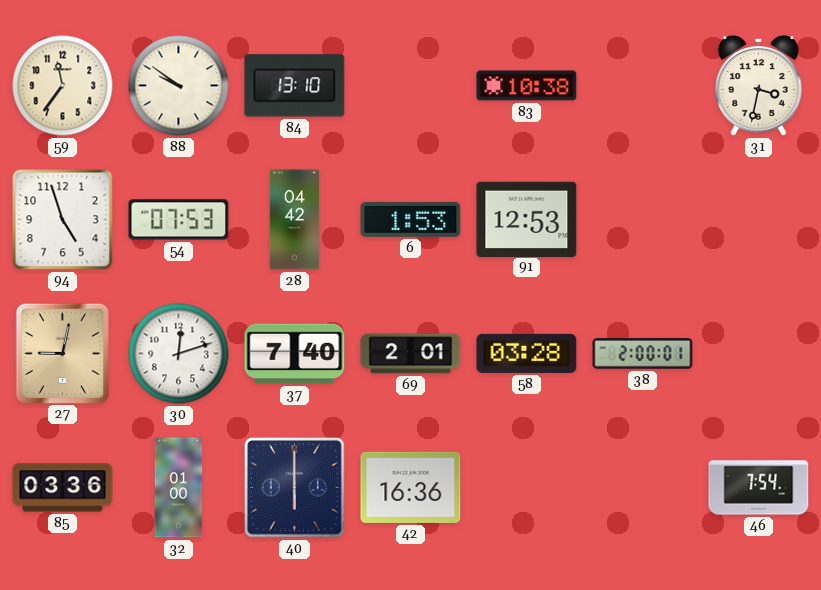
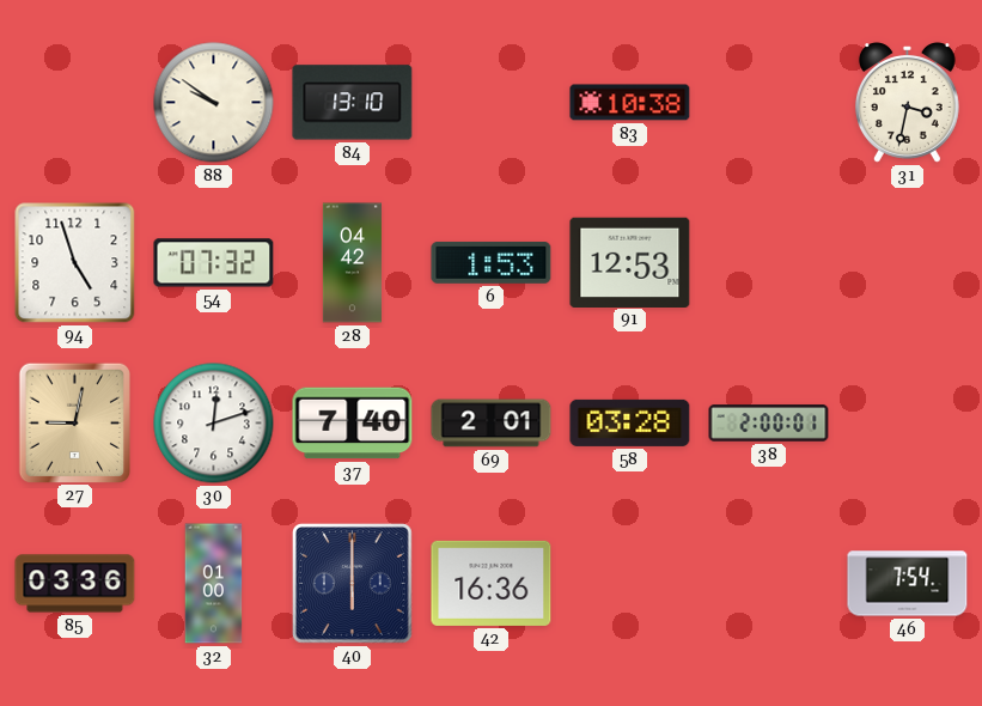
59: 11:36 -> none (63, 86)
54: 07:53 -> 07:32 (214, 263)
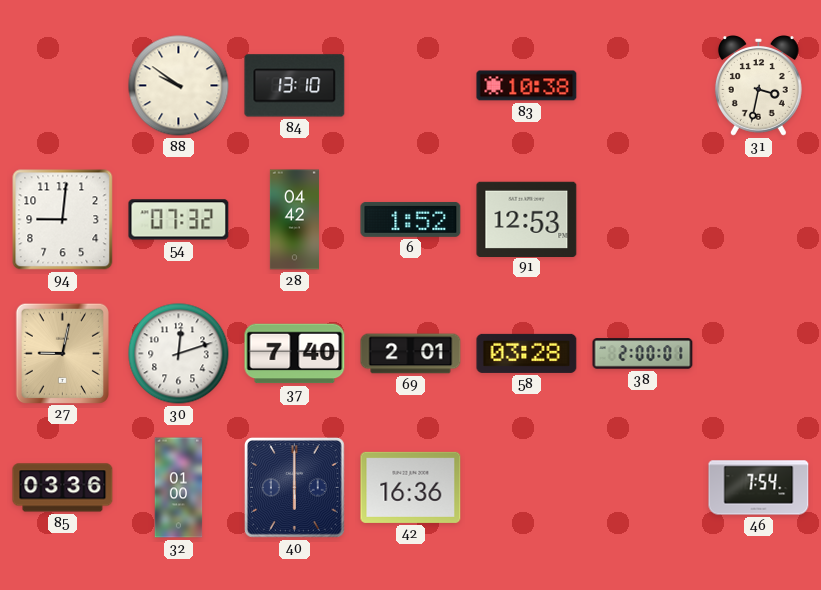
94: 4:57 -> 9:01 (63, 220)
6: 1:53 -> 1:52 (411, 219)
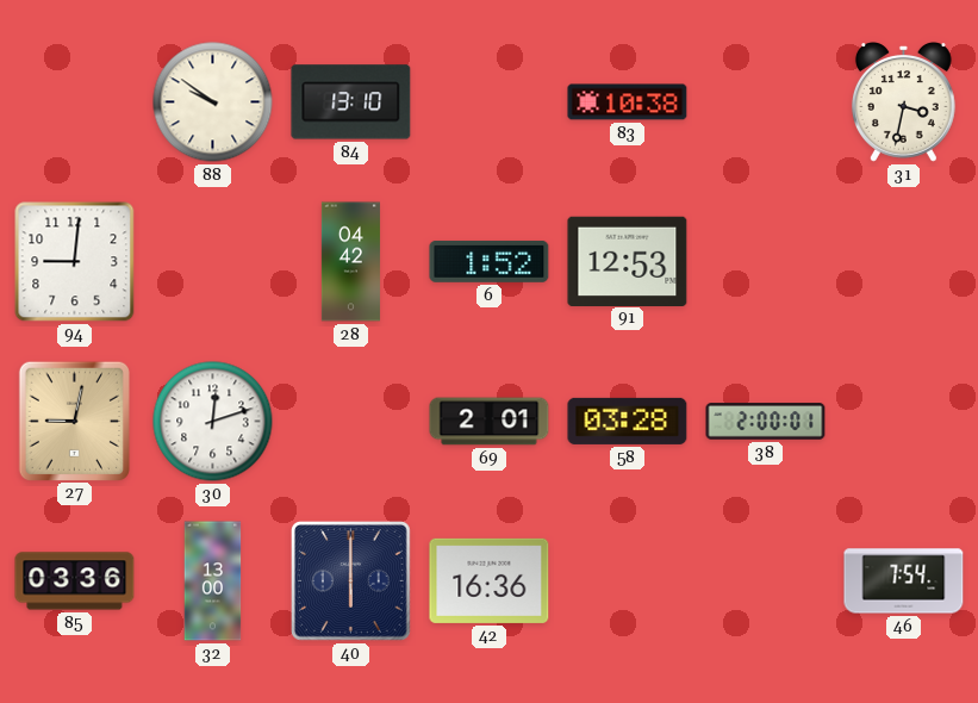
54: 07:32 -> none (179, 220)
37: 7:40 -> none (295, 354)
32: 01:00 -> 13:00 (213, 581)
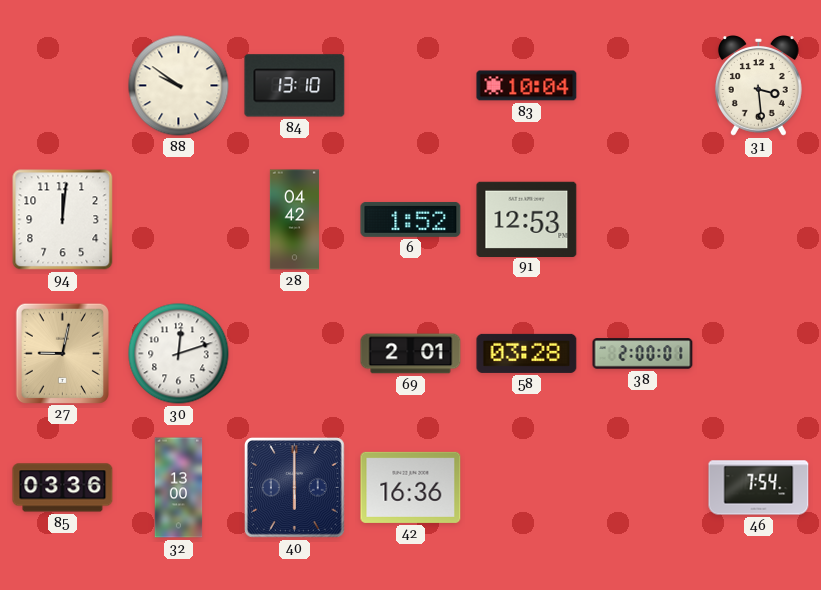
83: 10:38 -> 10:04 (527, 86)
31: 3:32 -> 3:29 (758, 86)
94: 9:01 -> 12:01 (63, 220)
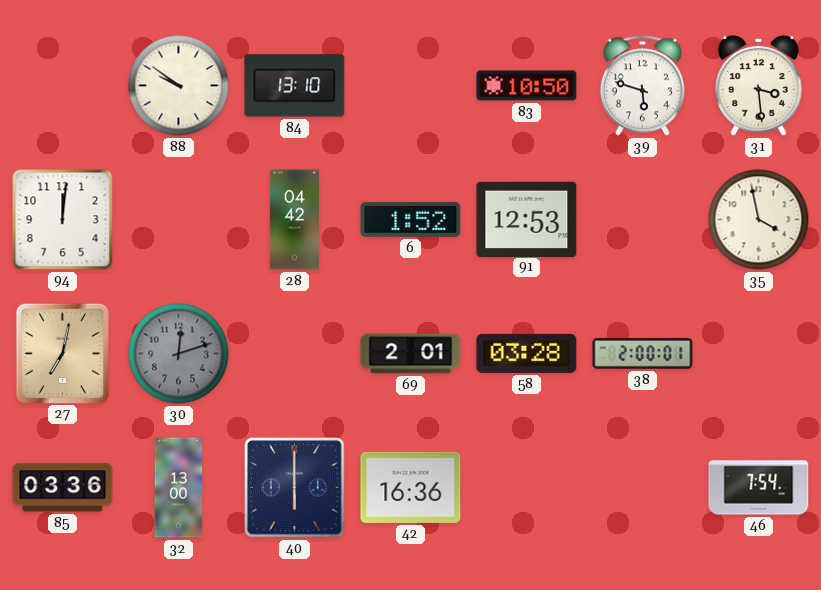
83: 10:04 -> 10:50 (527, 86)
39: none -> 5:48 (642, 86)
35: none -> 3:58 (759, 220)
27: 9:02 -> 7:02 (62, 353)
30 dial: white -> grey (179, 354)
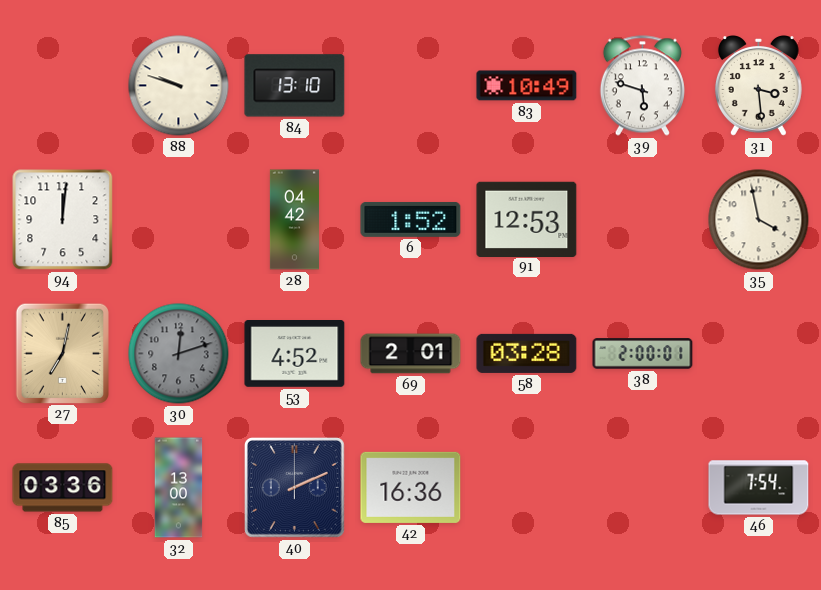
88: 9:51 -> 9:48 (179, 86)
83: 10:50 -> 10:49 (527, 86)
53: none -> 4:52 (295, 354)
40: 6:00 -> 2:11 (295, 488)
